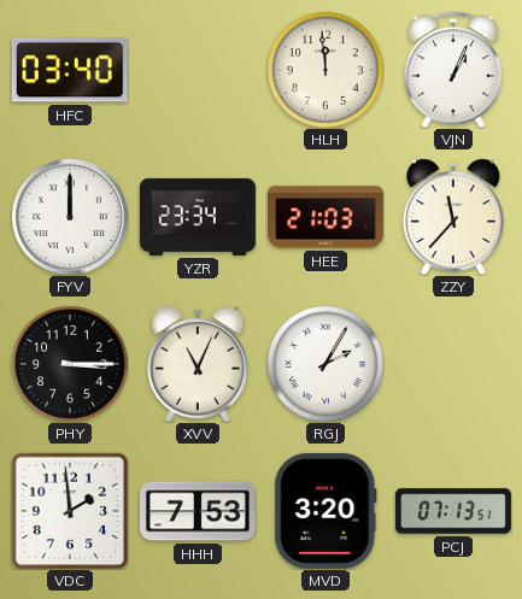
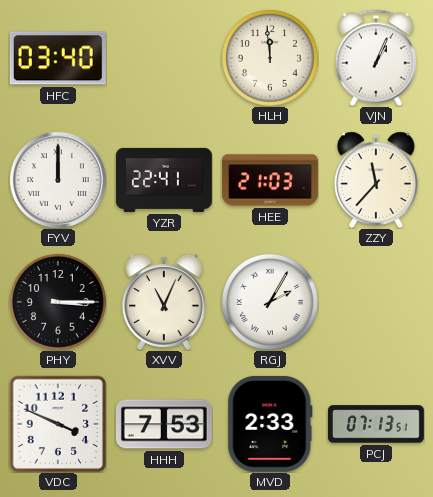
YZR: 23:34 -> 22:41 (164, 180)
VDC: 1:59 -> 3:49 (58, 424)
MVD: 3:20 -> 2:33 (270, 424)
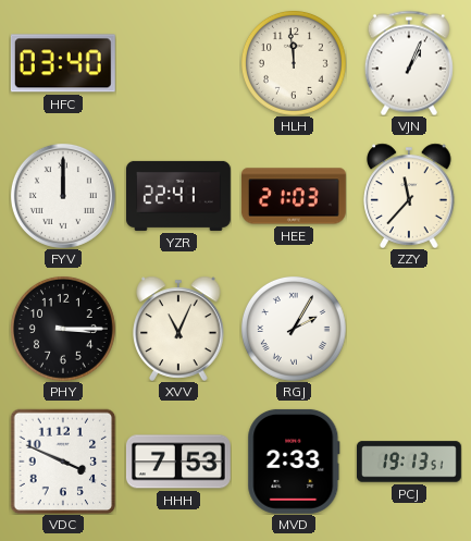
PCJ: 07:13 -> 19:13 (409, 462)
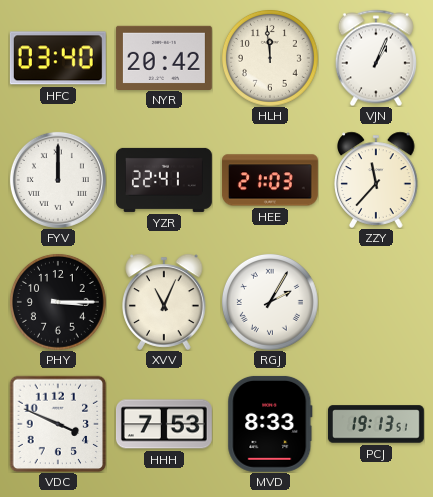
NYR: none -> 20:42 (164, 57)
MVD: 2:33 -> 8:33 (270, 424)
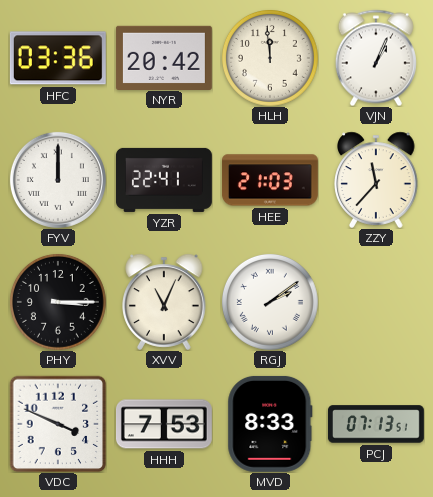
HFC: 03:40 -> 03:36 (58, 58)
RGJ: 2:05 -> 2:09 (270, 302)
PCJ: 19:13 -> 07:13 (376, 424)
